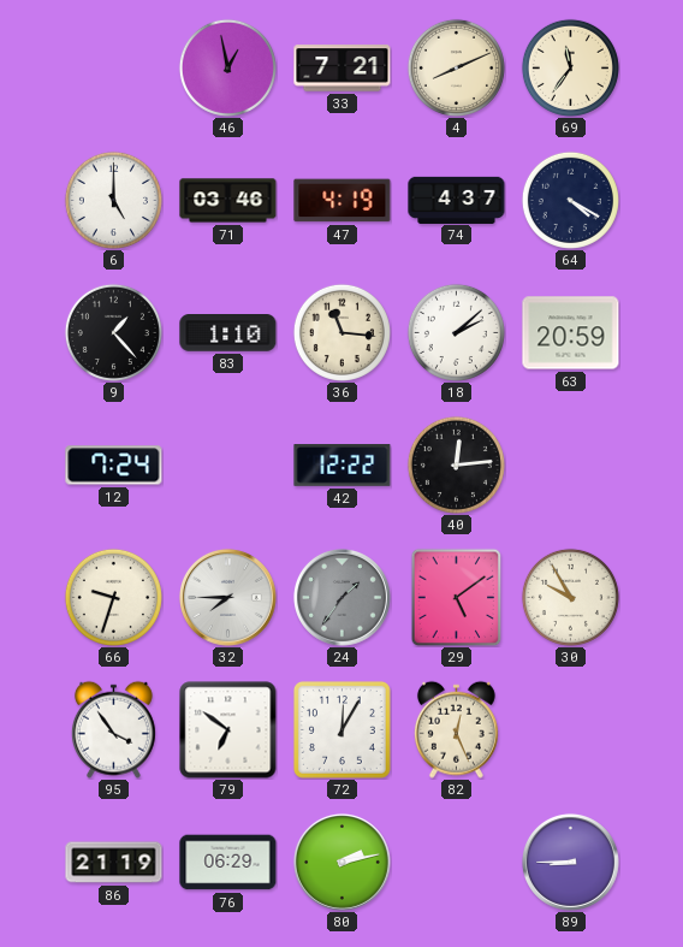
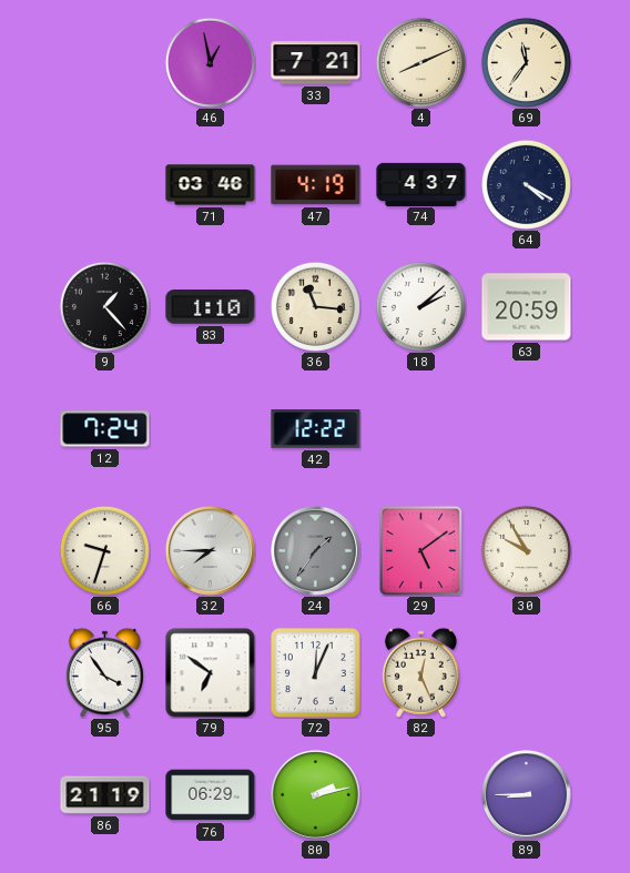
6: 5:00 -> none (113, 200)
40: 12:14 -> none (456, 464)
72: 12:05 -> 12:04 (316, 673)
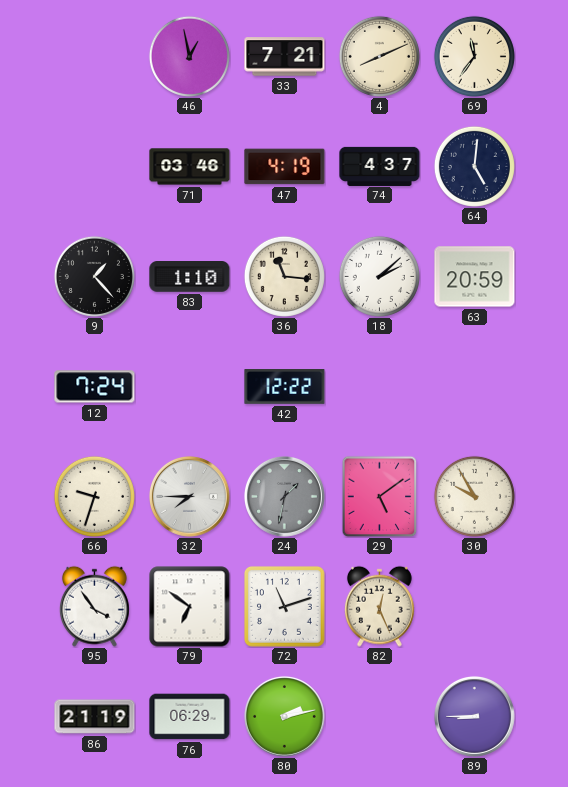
64: 4:20 -> 5:01 (474, 166)
24: 1:36 -> 1:32 (284, 496)
72: 12:04 -> 11:12 (285, 607)
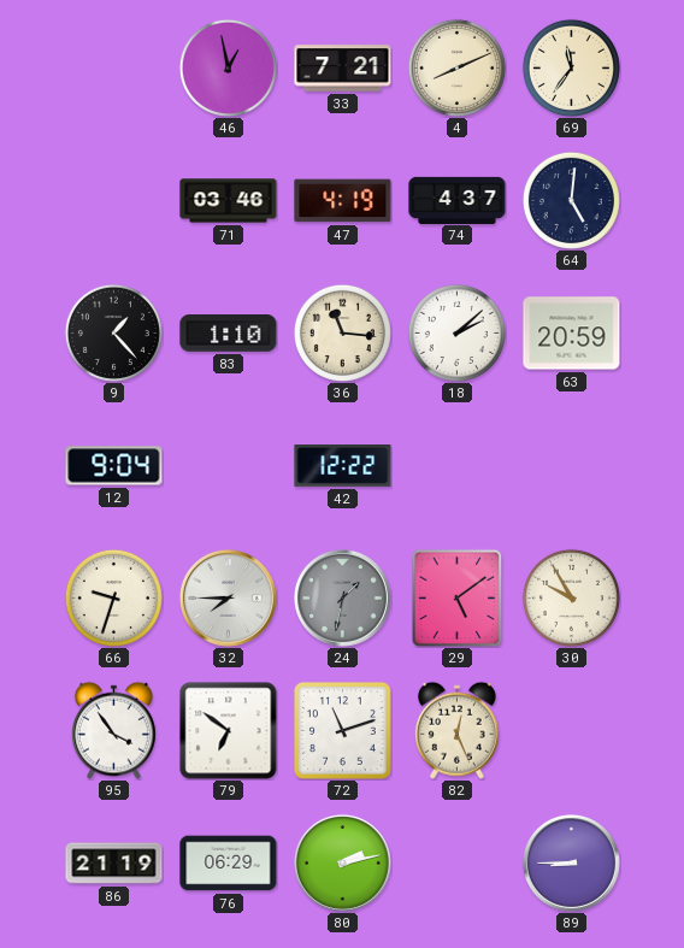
12: 7:24 -> 9:04 (114, 466)
